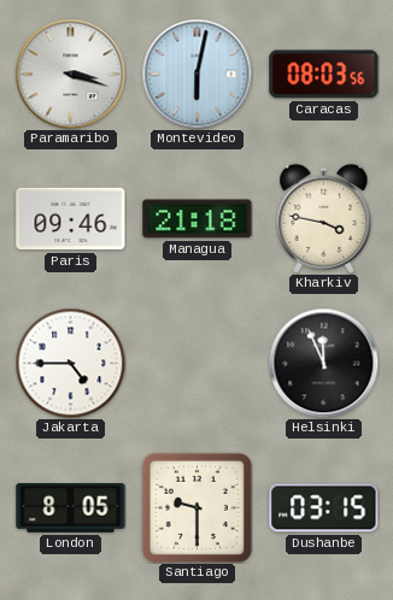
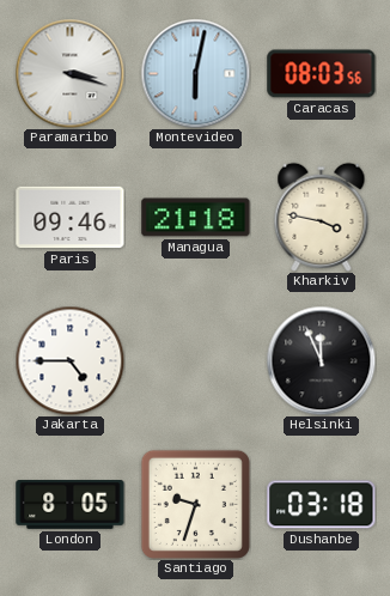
Santiago: 9:30 -> 9:33 (195, 504)
Dushanbe: 03:15 -> 03:18 (322, 505)
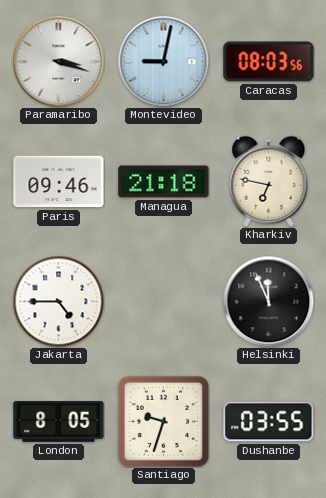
Montevideo: 6:02 -> 9:02 (163, 61)
Kharkiv: 3:47 -> 6:47 (269, 181)
Dushanbe: 03:18 -> 03:55 (269, 422)
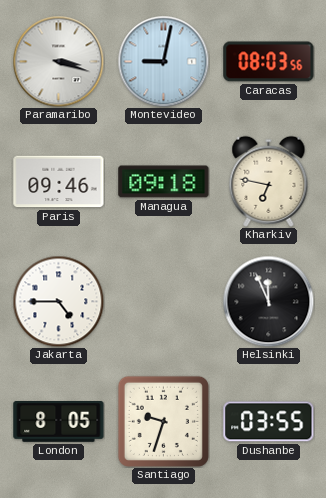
Managua: 21:18 -> 09:18 (164, 182)
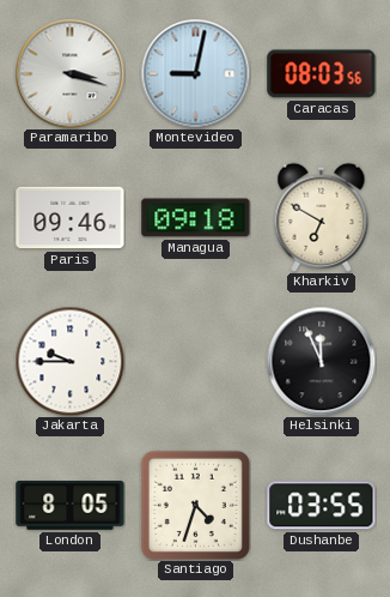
Kharkiv: 6:47 -> 6:50 (322, 217)
Jakarta: 4:45 -> 9:45 (69, 361)
Santiago: 9:33 -> 4:33 (195, 505)
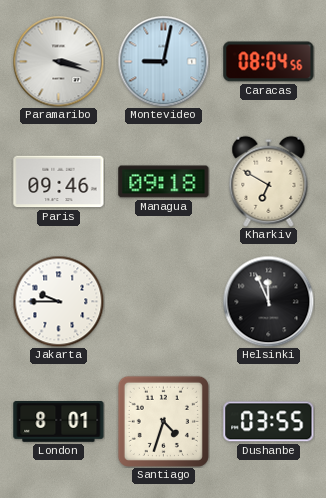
Caracas: 08:03 -> 08:04 (269, 62)
London: 8:05 -> 8:01 (59, 422)
